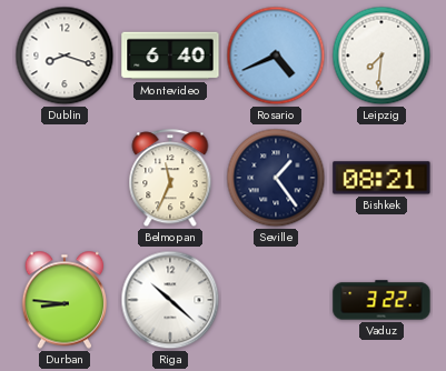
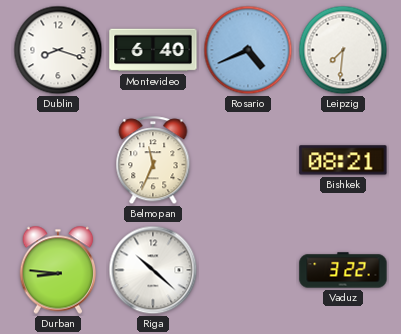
Seville: 1:24 -> none (276, 178)
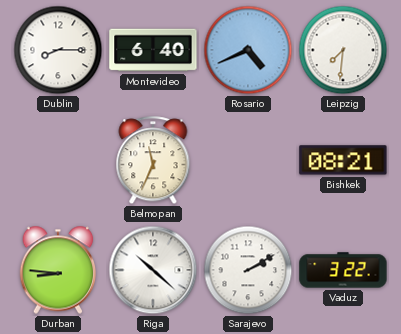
Dublin: 8:18 -> 8:15 (58, 50)
Sarajevo: none -> 2:10 (248, 270)
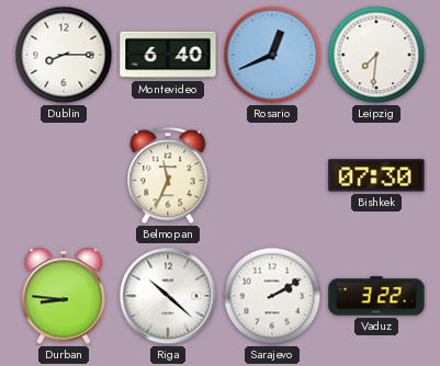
Rosario: 4:41 -> 12:41 (272, 55)
Bishkek: 08:21 -> 07:30 (376, 175)
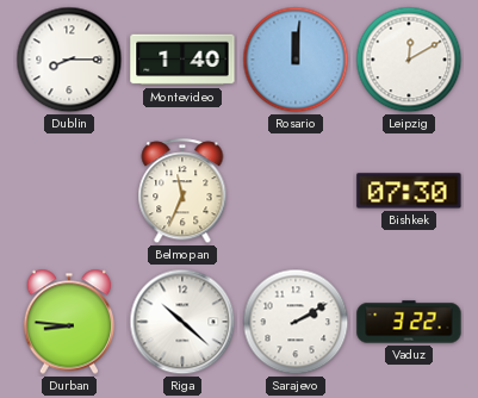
Montevideo: 6:40 -> 1:40 (182, 60)
Rosario: 12:41 -> 12:01 (296, 60)
Leipzig: 7:31 -> 12:10 (409, 60)
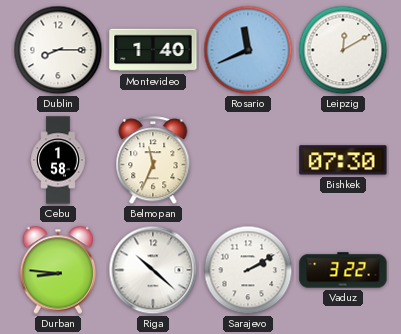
Rosario: 12:01 -> 11:41 (248, 50)
Cebu: none -> 1:58 (58, 160)
